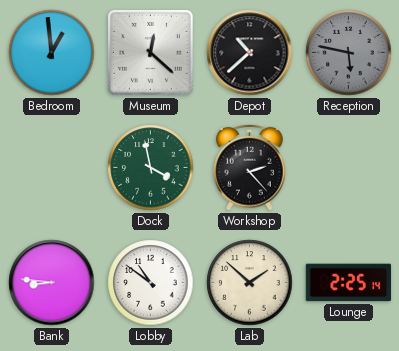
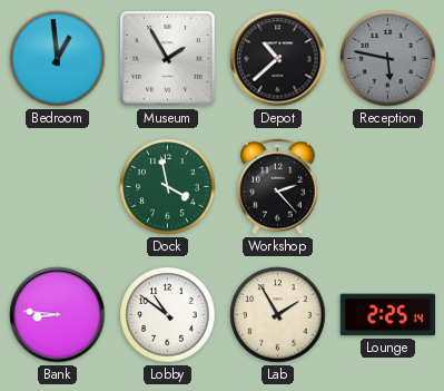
Museum: 12:22 -> 1:55 (168, 59)
Lab: 1:52 -> 1:55 (278, 315)
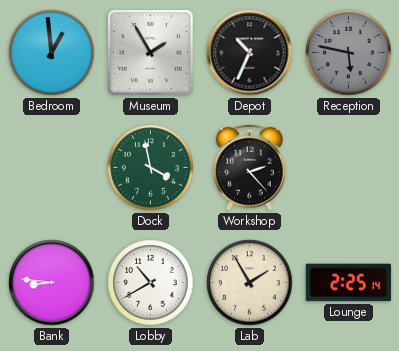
Depot: 10:38 -> 10:34 (250, 53)
Lobby: 10:51 -> 10:40 (151, 283)
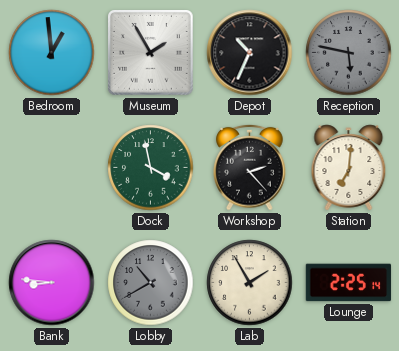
Station: none -> 7:01 (349, 168)
Lobby dial: white -> grey (151, 283)
